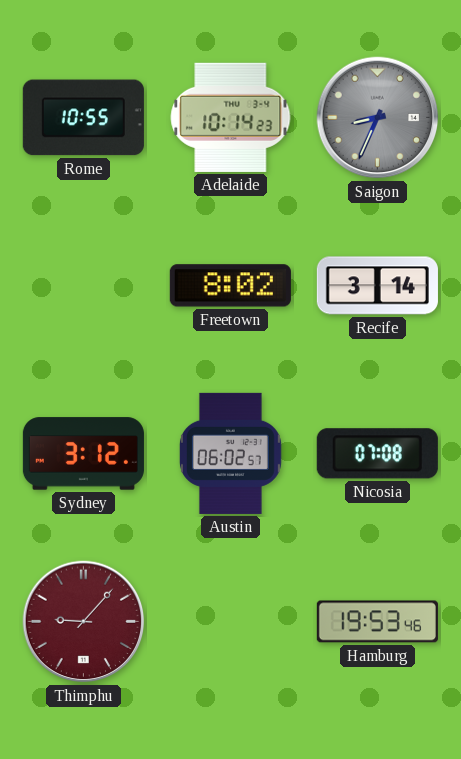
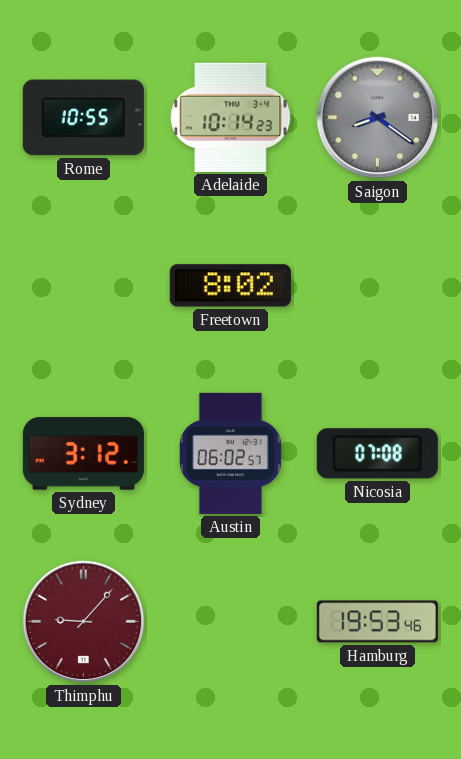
Saigon: 8:34 -> 8:21 (378, 118)
Recife: 3:14 -> none (377, 286)
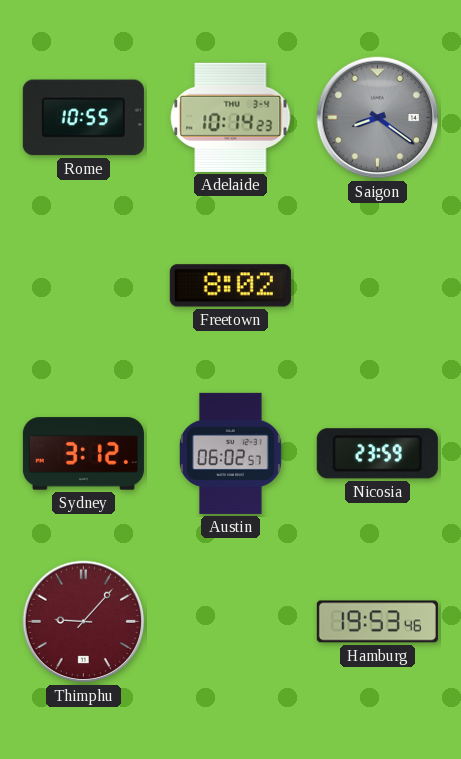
Nicosia: 07:08 -> 23:59 (377, 454)
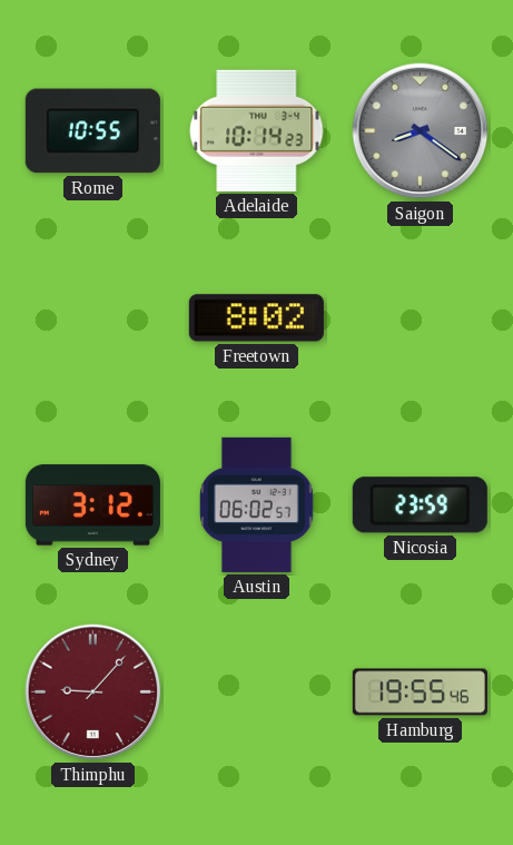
Hamburg: 19:53 -> 19:55 (420, 692)
